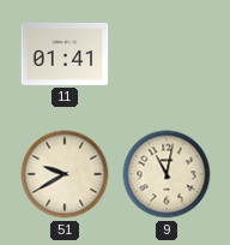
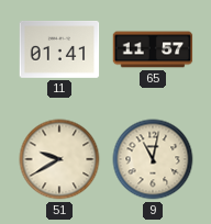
65: none -> 11:57 (153, 49)
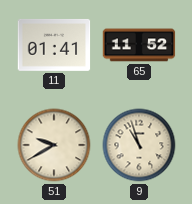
65: 11:57 -> 11:52 (139, 45)
9: 11:02 -> 10:57 (139, 145)
